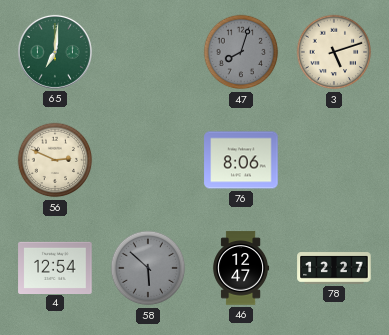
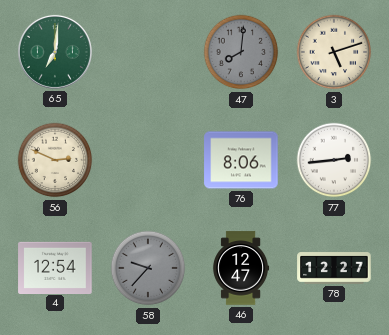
47: 8:03 -> 8:01 (241, 52)
77: none -> 2:44 (334, 160)
58: 5:52 -> 9:37 (148, 268)
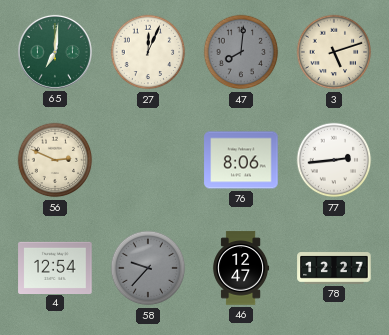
27: none -> 12:04 (148, 52)
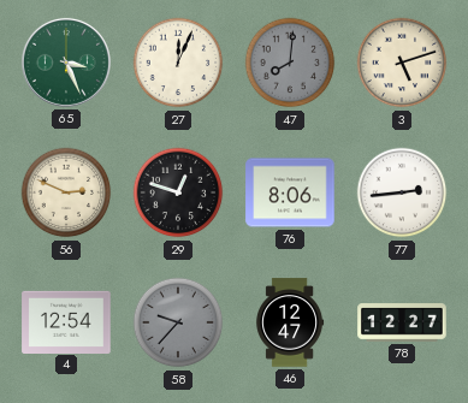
65: 7:01 -> 3:26 (66, 63)
29: none -> 12:48 (178, 192)
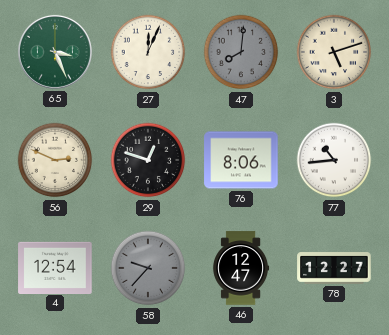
77: 2:44 -> 10:44 (334, 160)
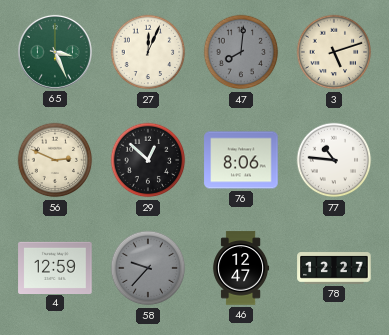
29: 12:48 -> 12:52 (148, 160)
77: 10:44 -> 10:46 (334, 160)
4: 12:54 -> 12:59 (55, 267)
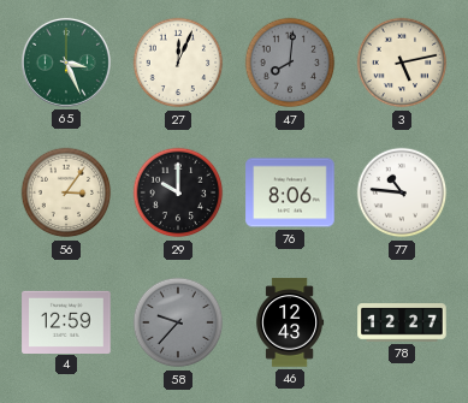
3: 5:12 -> 5:13 (402, 63)
56: 2:49 -> 3:06 (66, 192)
29: 12:52 -> 10:00 (178, 192)
46: 12:47 -> 12:43 (290, 322)
